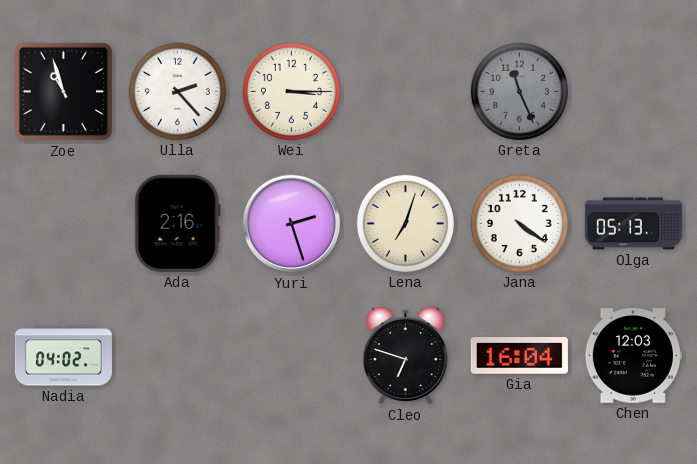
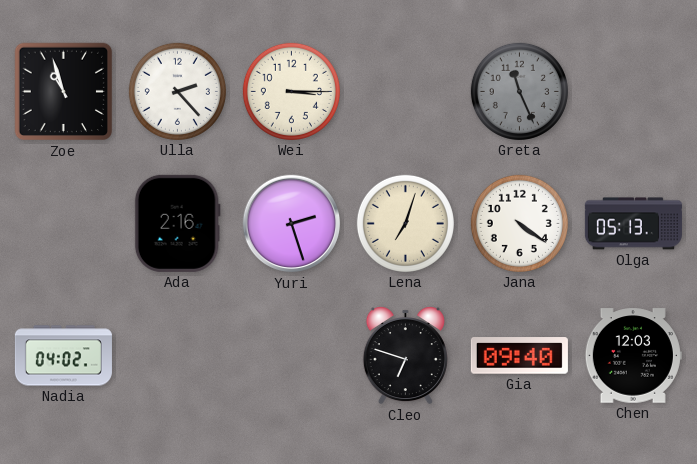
Gia: 16:04 -> 09:40 (519, 356)
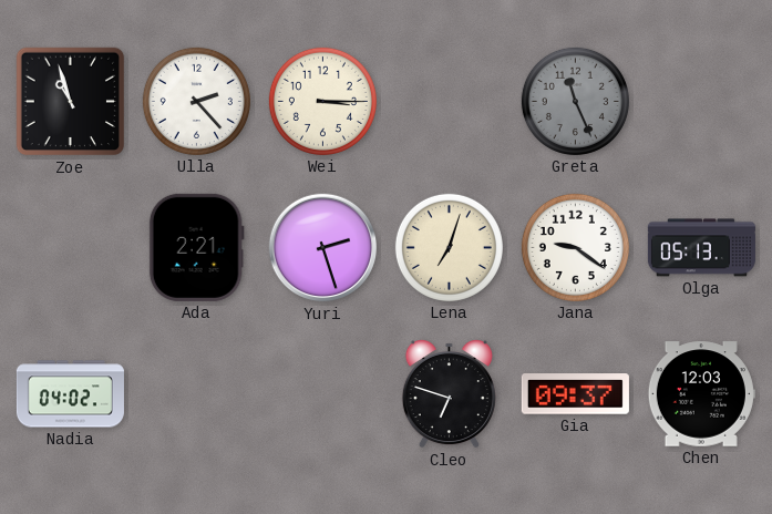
Ada: 2:16 -> 2:21 (196, 247)
Jana: 4:21 -> 9:21 (575, 247)
Gia: 09:40 -> 09:37 (575, 394)
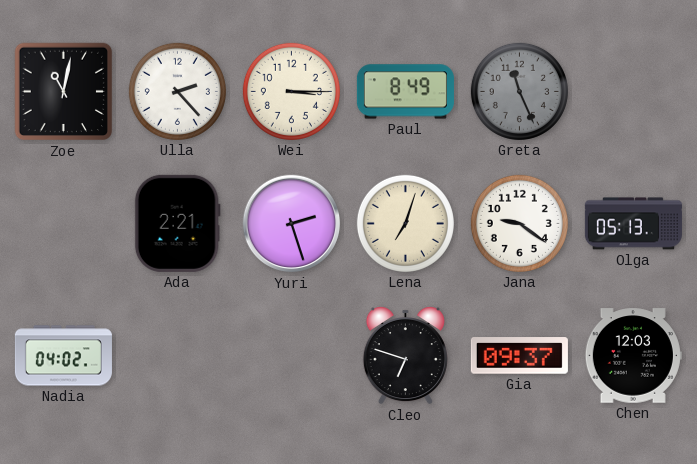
Zoe: 10:57 -> 11:02 (64, 92)
Paul: none -> 8:49 (405, 92)
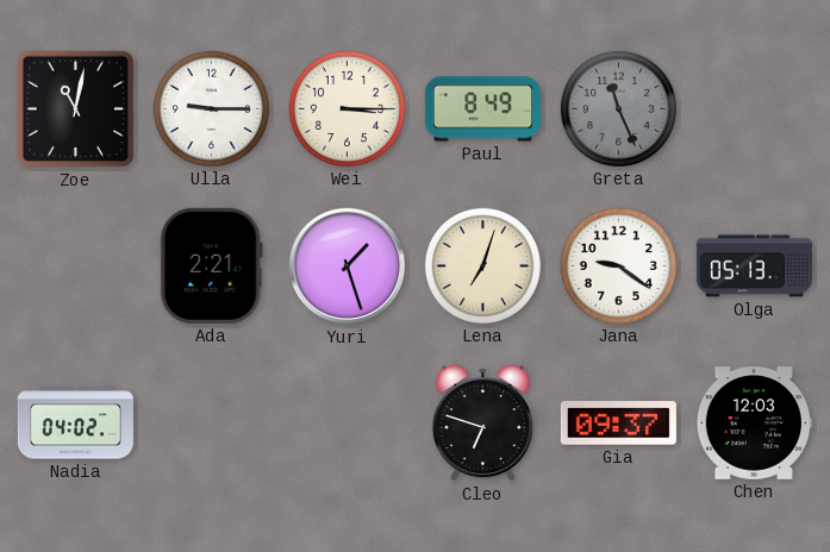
Ulla: 2:23 -> 9:15 (211, 108)
Yuri: 2:27 -> 1:27 (348, 266)
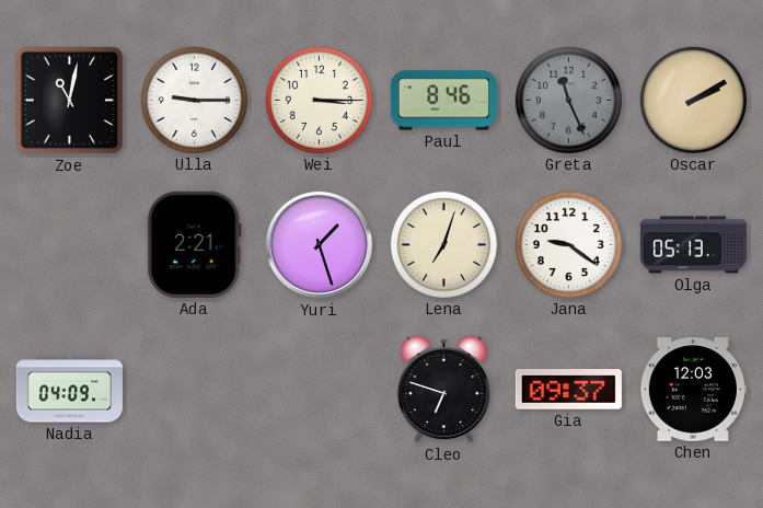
Paul: 8:49 -> 8:46 (443, 101)
Oscar: none -> 2:10 (693, 100)
Nadia: 04:02 -> 04:09 (69, 390)
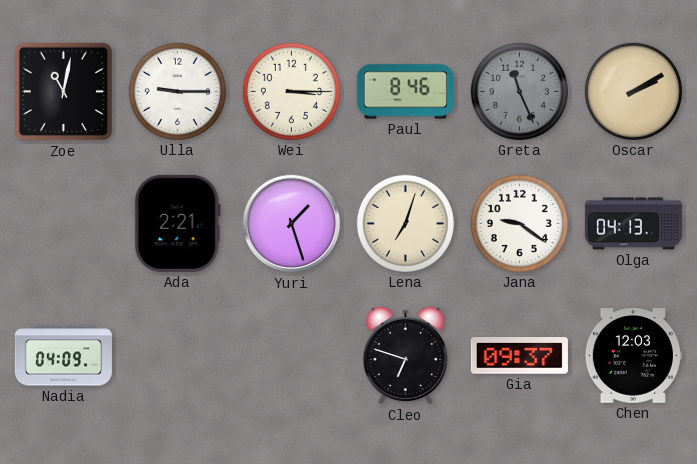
Olga: 05:13 -> 04:13 (633, 224)
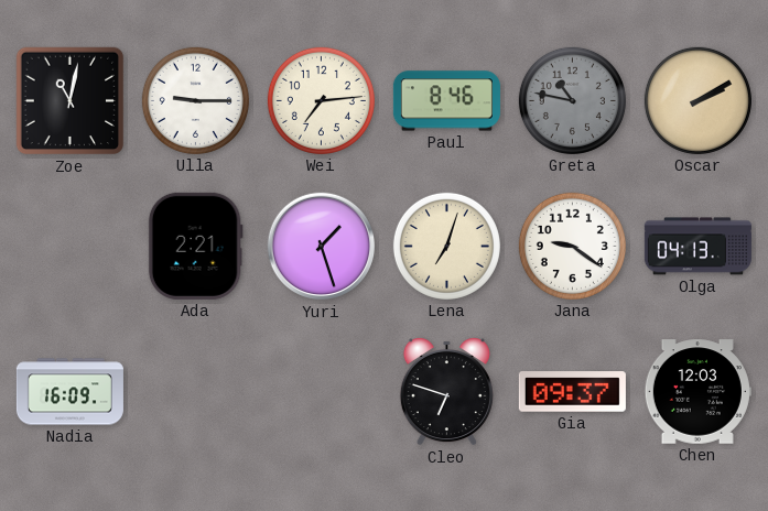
Wei: 3:15 -> 7:14 (321, 100)
Greta: 11:26 -> 10:47 (572, 100)
Nadia: 04:09 -> 16:09 (69, 392)
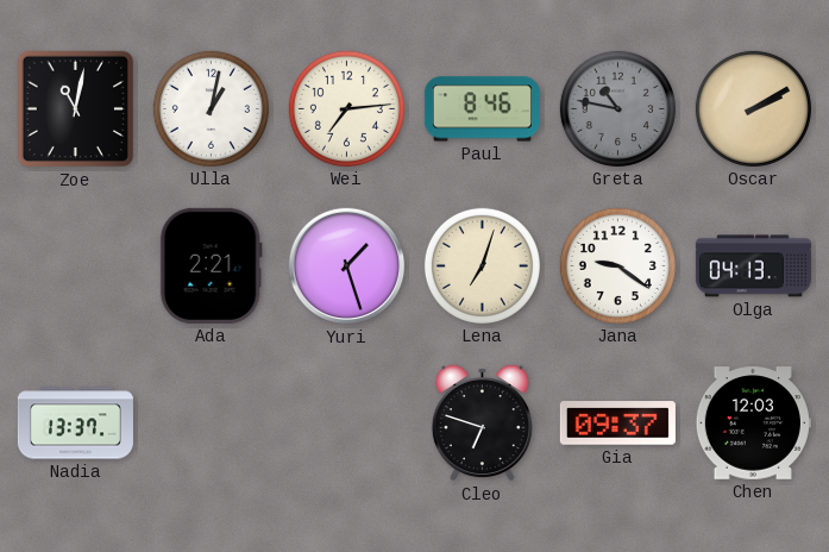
Ulla: 9:15 -> 1:02 (211, 108)
Nadia: 16:09 -> 13:37 (75, 424)
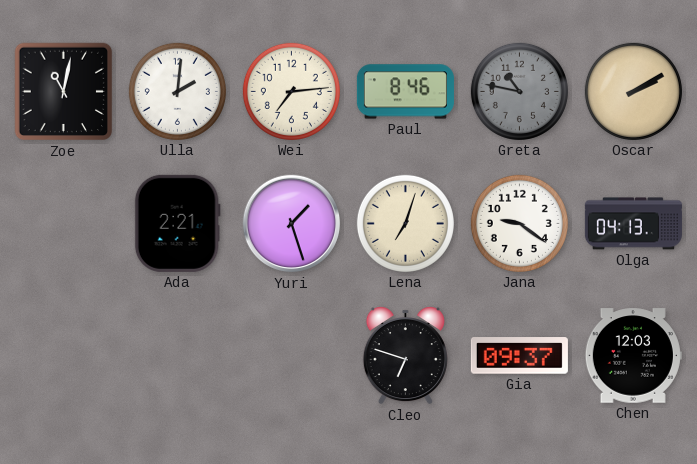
Ulla: 1:02 -> 2:01 (177, 91)
Nadia: 13:37 -> none (75, 424)
